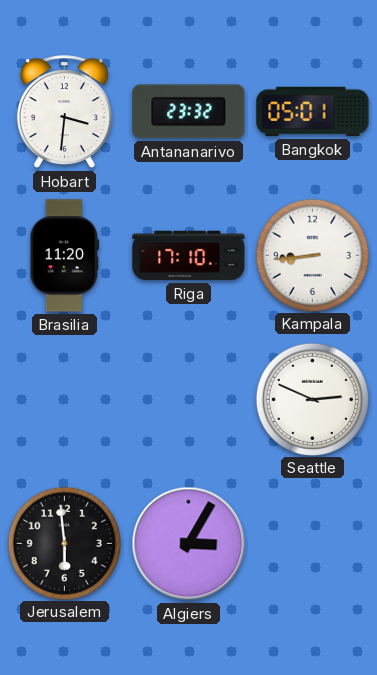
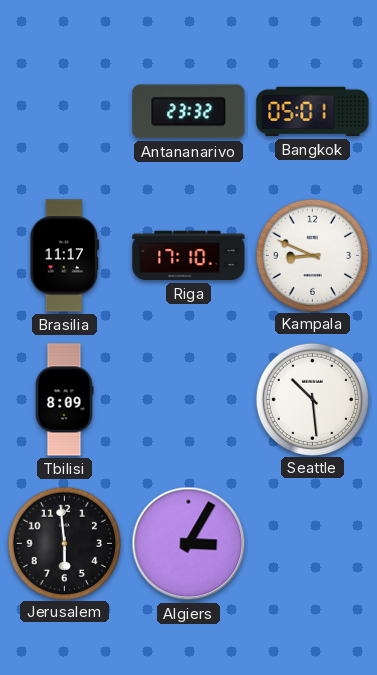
Hobart: 3:31 -> none (64, 112)
Brasilia: 11:20 -> 11:17 (65, 256)
Kampala: 8:44 -> 8:49 (312, 255)
Tbilisi: none -> 8:09 (64, 400)
Seattle: 2:49 -> 10:29 (312, 399)
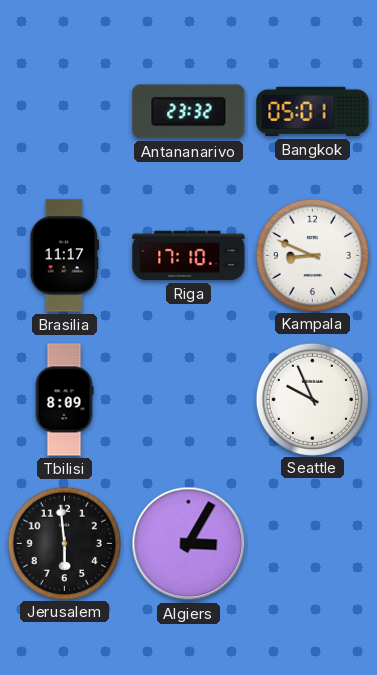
Seattle: 10:29 -> 9:56 (312, 399)
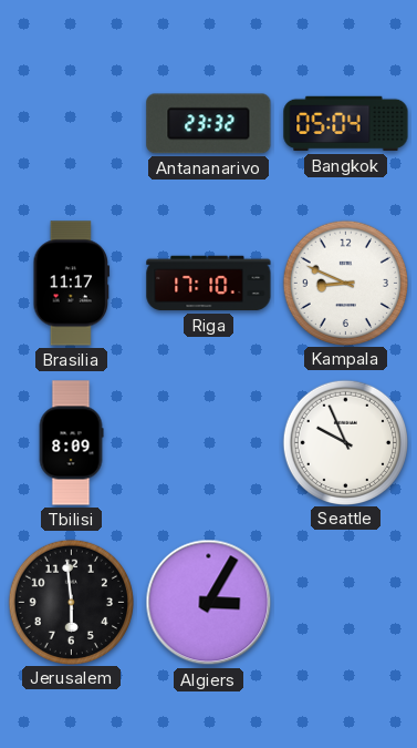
Bangkok: 05:01 -> 05:04 (346, 124)
